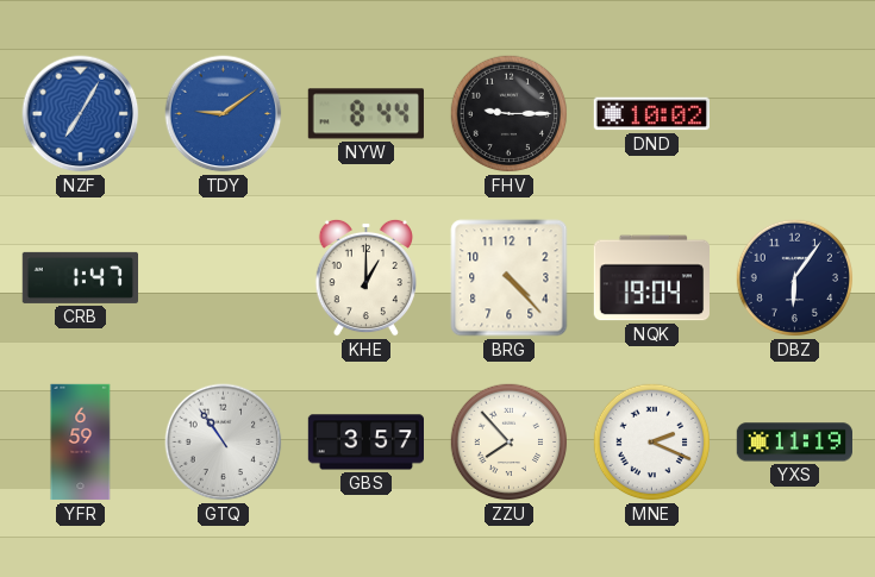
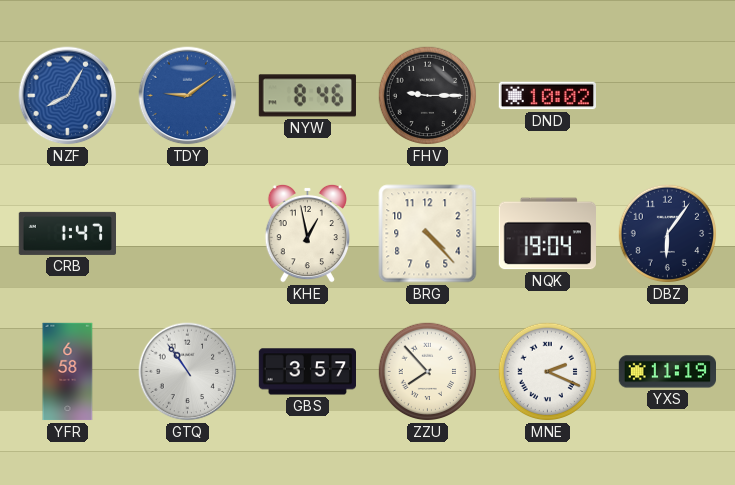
NZF: 7:05 -> 8:05 (68, 96)
NYW: 8:44 -> 8:46 (307, 96)
KHE: 1:00 -> 12:58 (307, 233)
YFR: 6:59 -> 6:58 (68, 372)
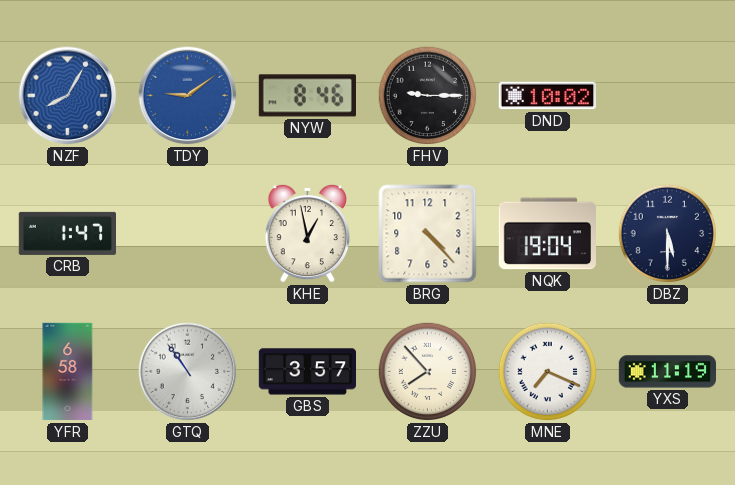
DBZ: 6:06 -> 5:30 (668, 234)
MNE: 2:19 -> 7:19 (548, 372)
